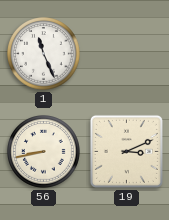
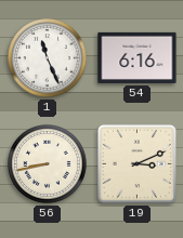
54: none -> 6:16 (138, 57)
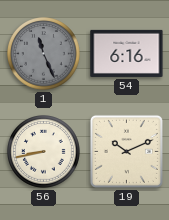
1 dial: white -> grey (44, 54)
19: 3:11 -> 10:11 (126, 151)
